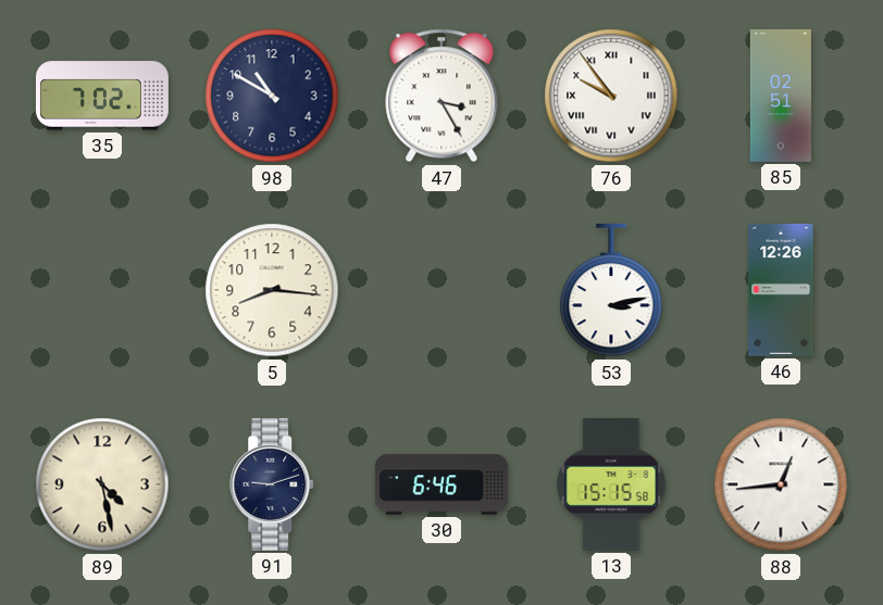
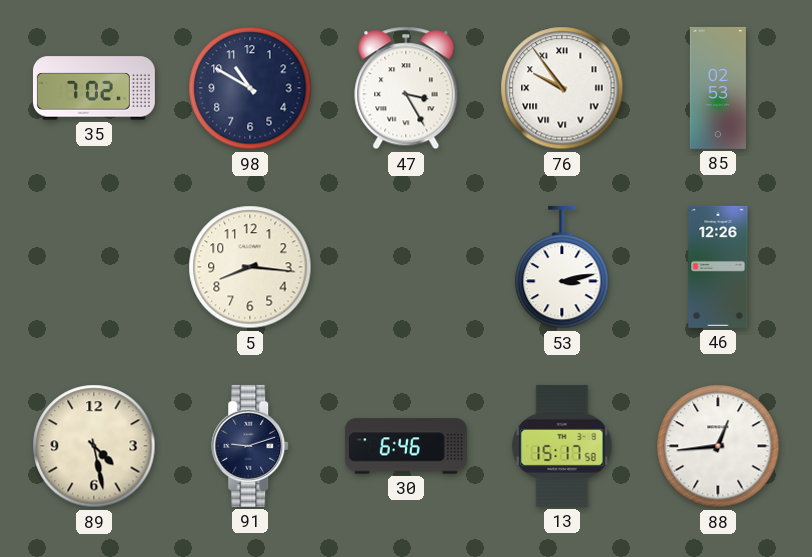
85: 02:51 -> 02:53 (718, 88)
13: 15:15 -> 15:17 (562, 446)
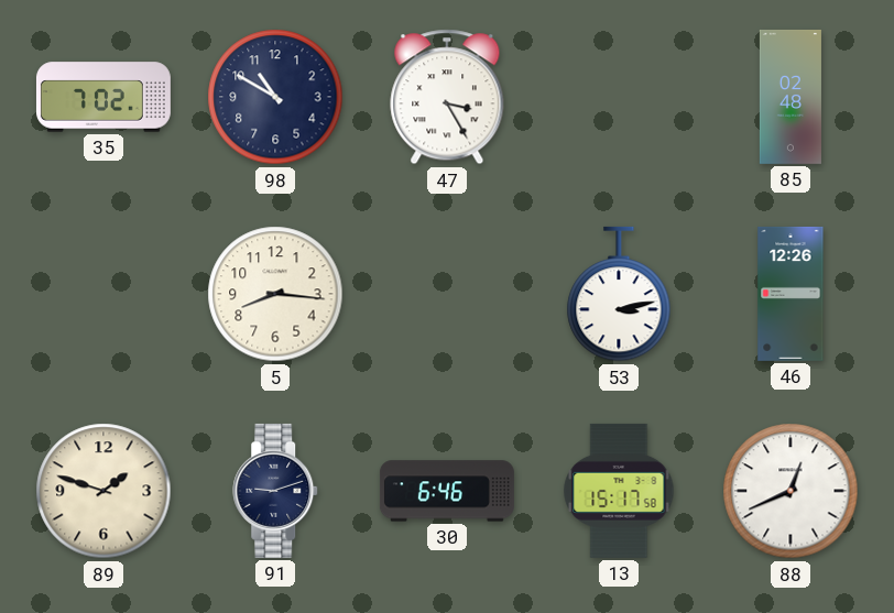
76: 9:54 -> none (562, 88)
85: 02:53 -> 02:48 (791, 97)
89: 4:28 -> 1:48 (103, 491)
88: 12:44 -> 12:41 (791, 491)
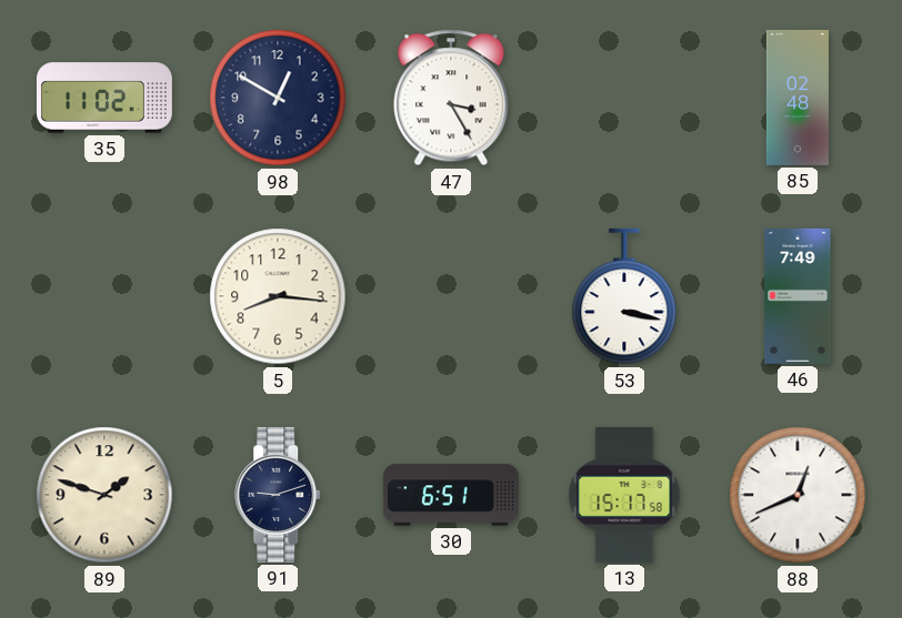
35: 7:02 -> 11:02 (104, 98)
98: 10:50 -> 12:50 (278, 98)
53: 3:13 -> 3:17 (624, 296)
46: 12:26 -> 7:49 (798, 296)
30: 6:46 -> 6:51 (451, 495)
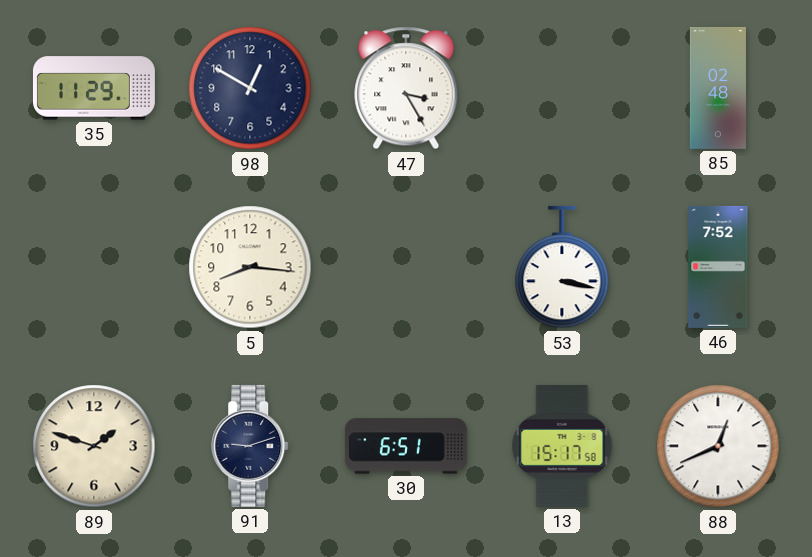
35: 11:02 -> 11:29 (94, 88)
46: 7:49 -> 7:52 (718, 267)
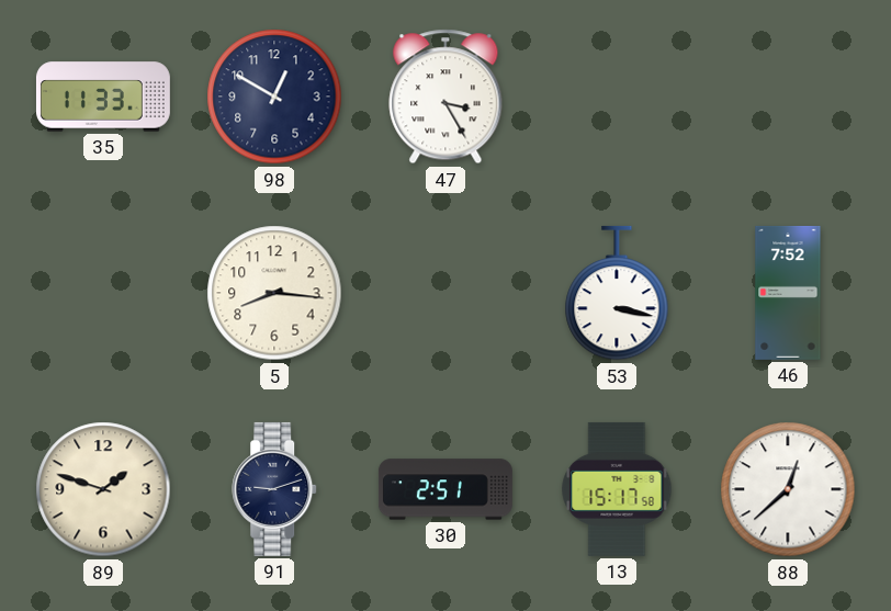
35: 11:29 -> 11:33 (103, 97)
85: 02:48 -> none (718, 88)
30: 6:51 -> 2:51 (446, 489)
88: 12:41 -> 12:38 (788, 489)
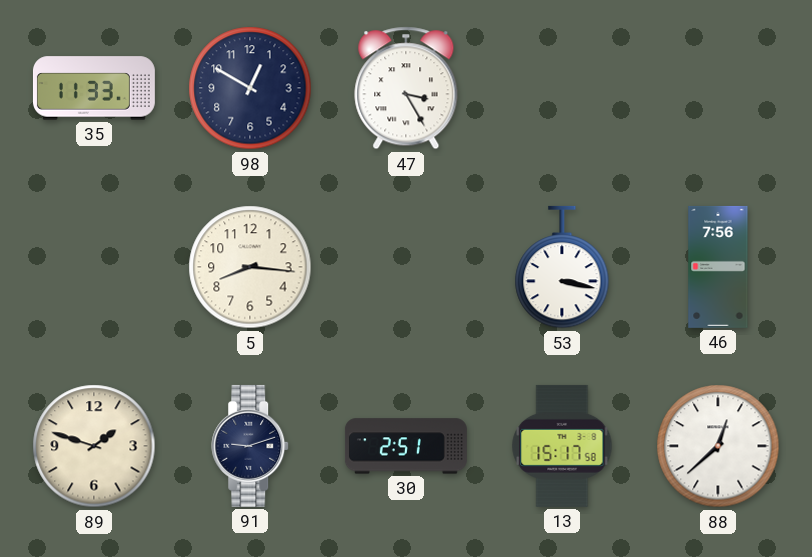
46: 7:52 -> 7:56 (718, 267)
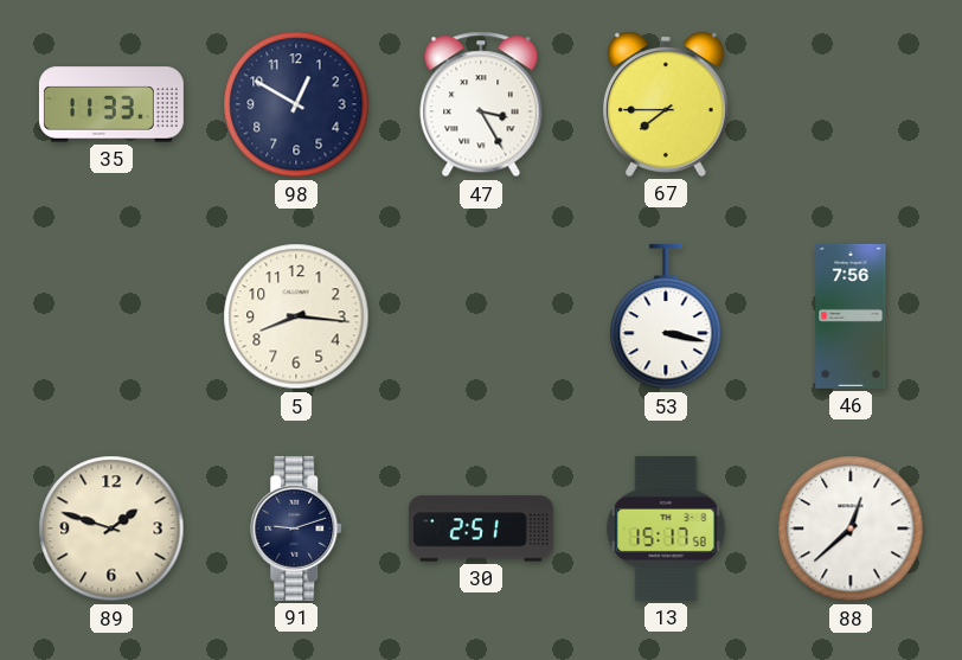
67: none -> 7:45 (666, 104)
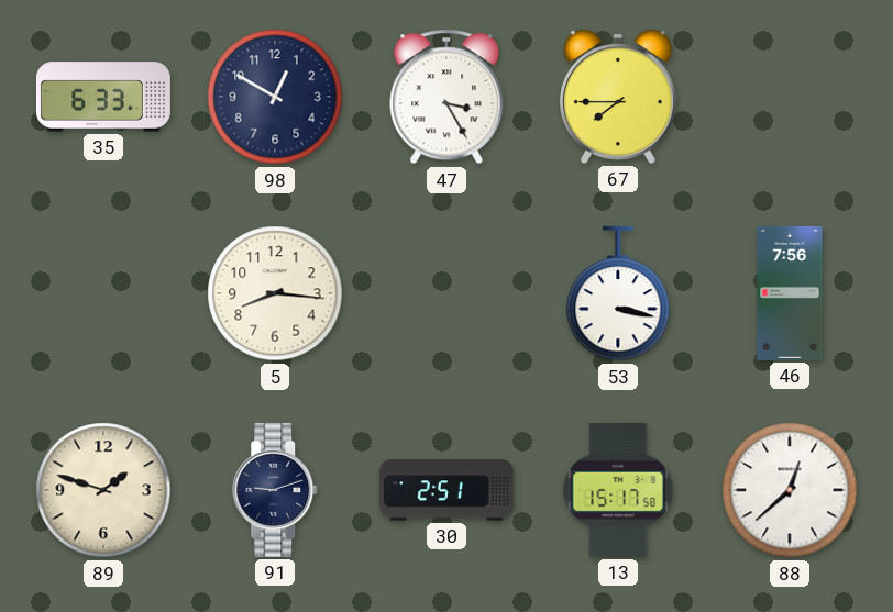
35: 11:33 -> 6:33 (103, 97)
